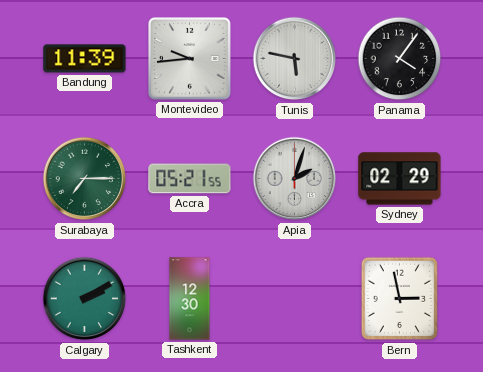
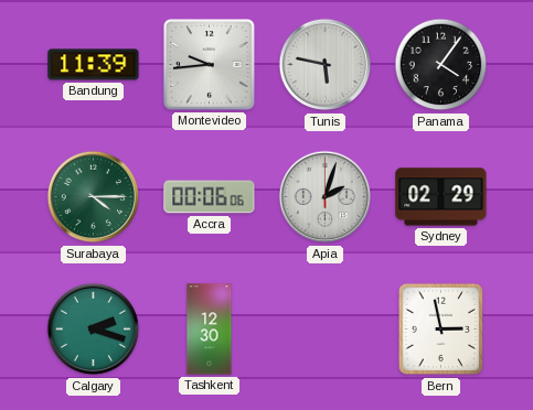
Surabaya: 7:15 -> 4:15 (94, 197)
Accra: 05:21 -> 00:06 (210, 197)
Calgary: 2:10 -> 2:18 (94, 330)
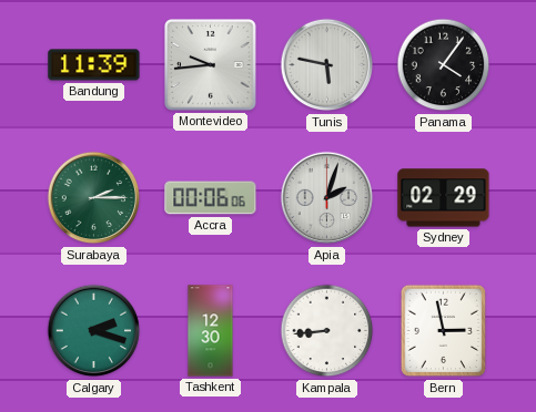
Surabaya: 4:15 -> 2:15 (94, 198)
Kampala: none -> 8:44 (327, 331)
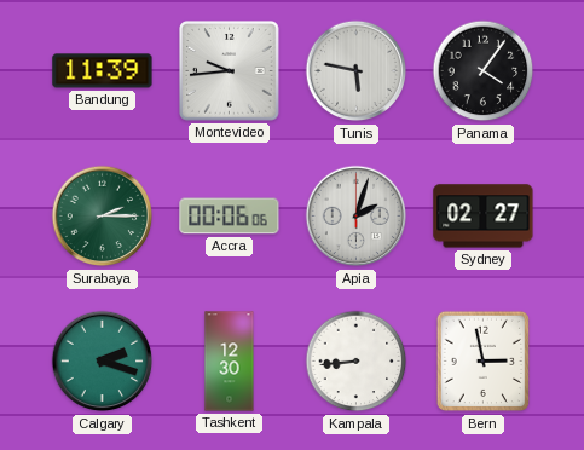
Sydney: 02:29 -> 02:27 (484, 217)
